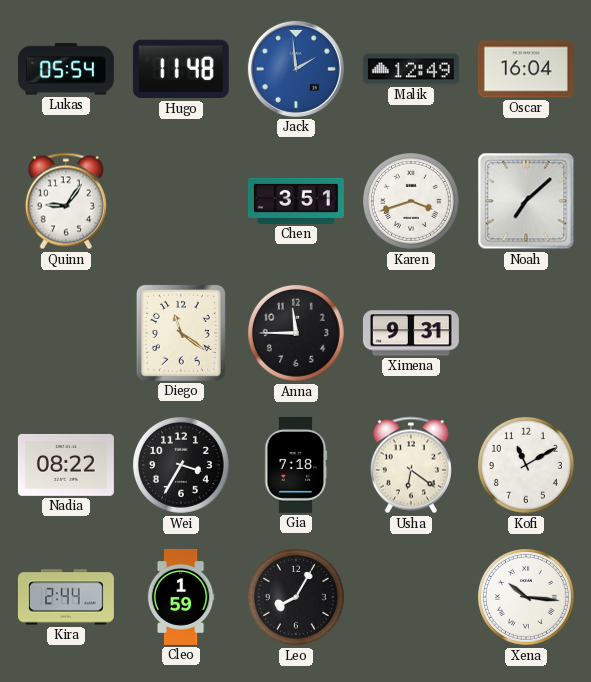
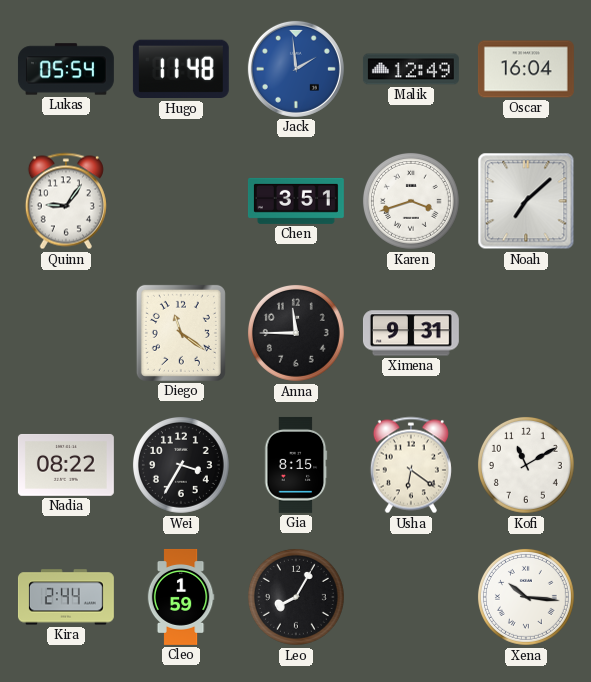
Gia: 7:18 -> 8:15 (296, 465)
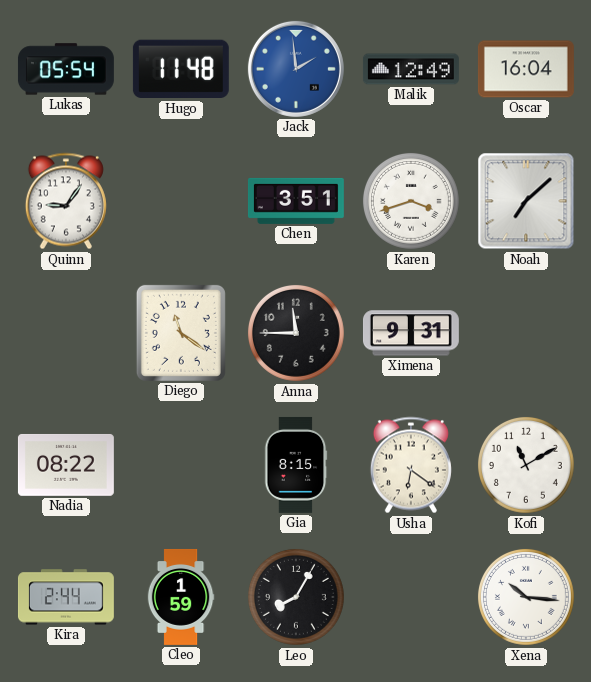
Wei: 3:35 -> none (181, 465)
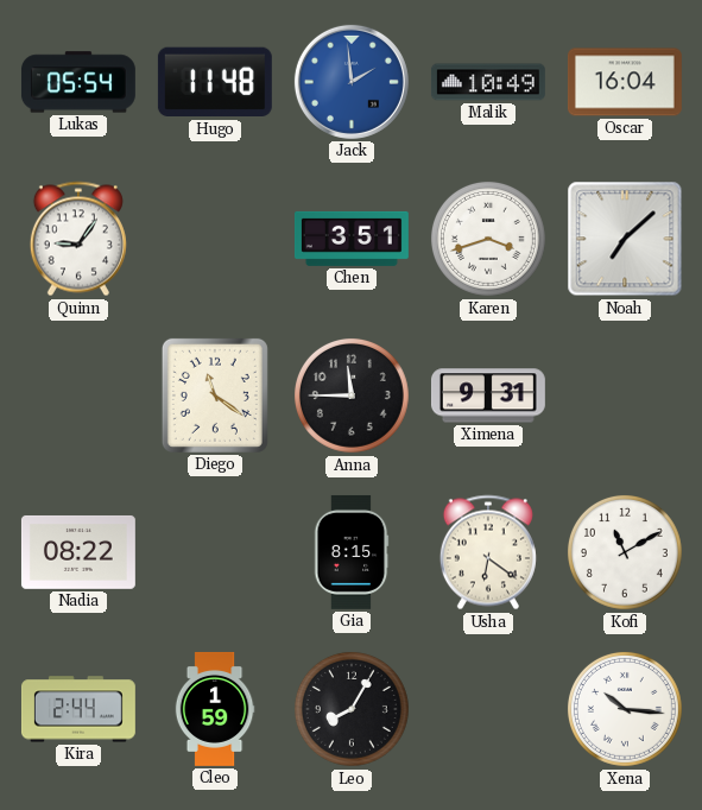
Malik: 12:49 -> 10:49 (488, 82)
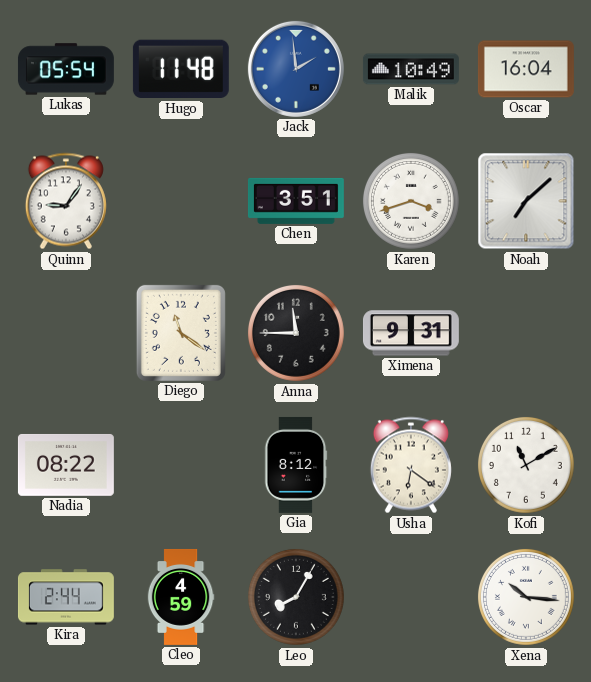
Gia: 8:15 -> 8:12 (296, 465)
Cleo: 1:59 -> 4:59 (181, 597)
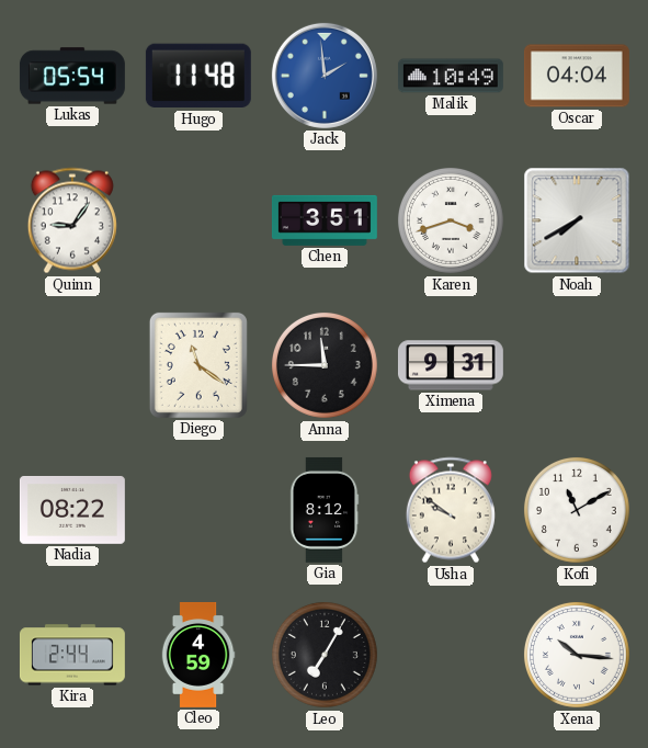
Oscar: 16:04 -> 04:04 (577, 76)
Noah: 7:08 -> 7:40 (577, 220)
Usha: 6:21 -> 9:51 (451, 510)
Leo: 8:05 -> 7:05 (325, 655)
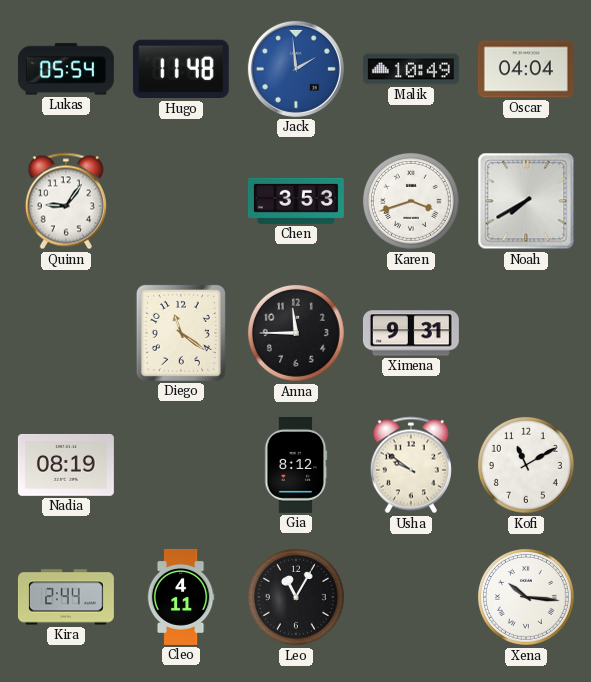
Chen: 3:51 -> 3:53 (296, 201)
Nadia: 08:22 -> 08:19 (66, 465)
Cleo: 4:59 -> 4:11 (181, 597)
Leo: 7:05 -> 11:05 (296, 597)
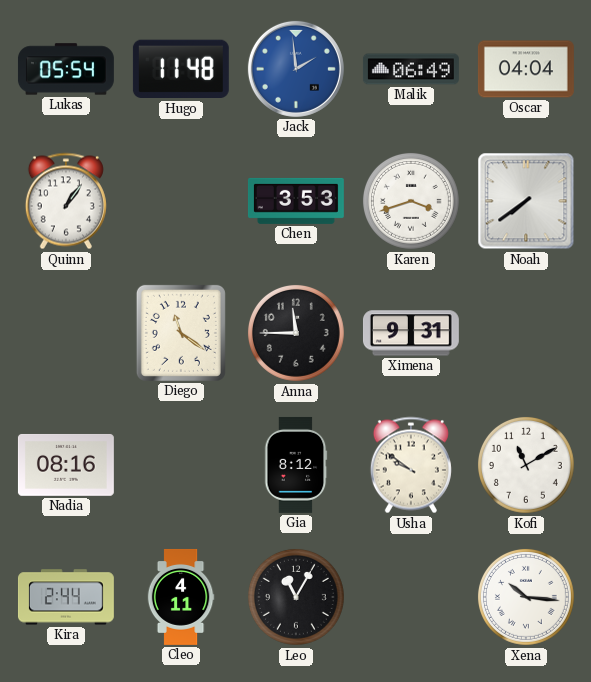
Malik: 10:49 -> 06:49 (411, 69)
Quinn: 9:06 -> 1:06 (66, 201)
Noah: 7:40 -> 7:39 (526, 201)
Nadia: 08:19 -> 08:16 (66, 465)
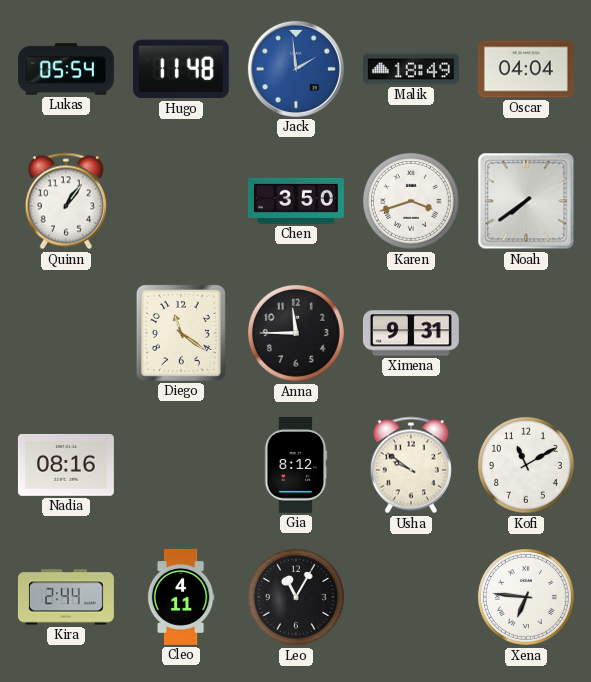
Malik: 06:49 -> 18:49 (411, 69)
Chen: 3:53 -> 3:50 (296, 201)
Xena: 10:16 -> 6:46 (526, 597)
